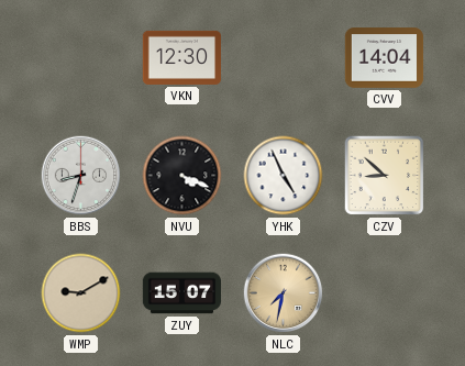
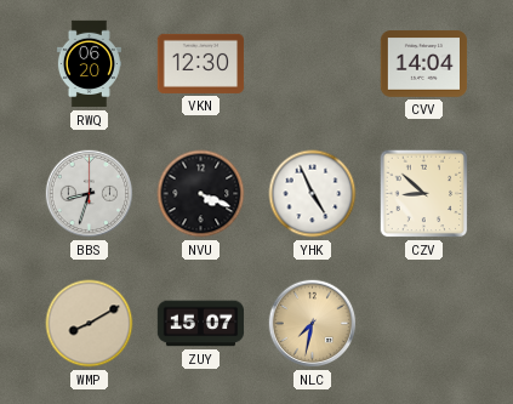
RWQ: none -> 06:20 (89, 64)
WMP: 9:10 -> 8:10 (90, 324)
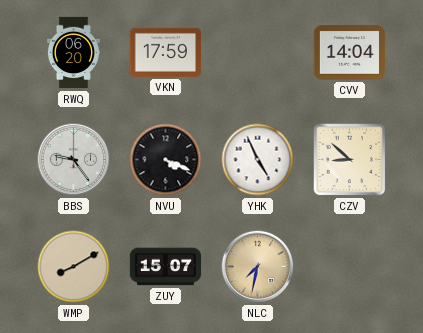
VKN: 12:30 -> 17:59 (166, 52)
BBS: 8:33 -> 9:24 (74, 160)
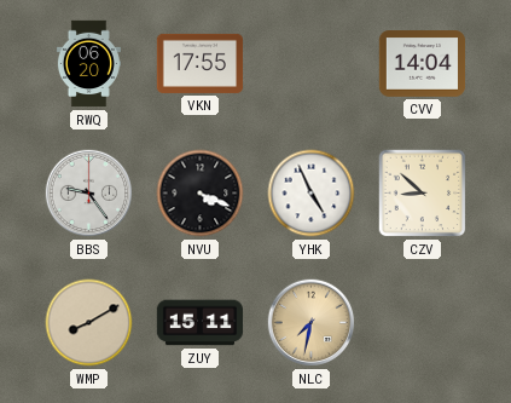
VKN: 17:59 -> 17:55 (201, 63)
ZUY: 15:07 -> 15:11 (201, 323)
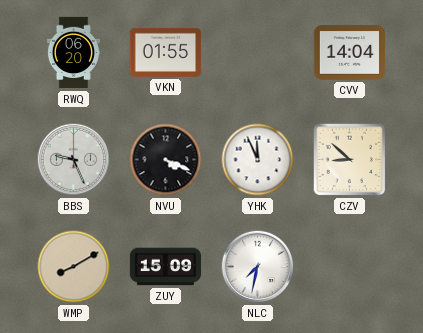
VKN: 17:55 -> 01:55 (166, 52)
BBS: 9:24 -> 9:26 (74, 160)
YHK: 4:56 -> 11:56 (258, 160)
ZUY: 15:11 -> 15:09 (166, 267)
NLC dial: champagne -> white (258, 267)
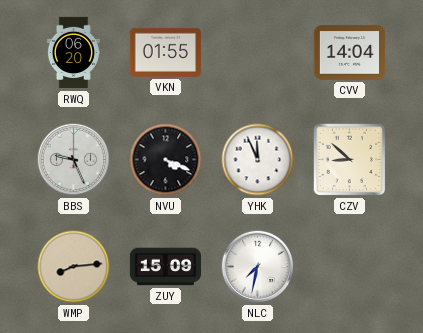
WMP: 8:10 -> 8:14 (74, 267)
